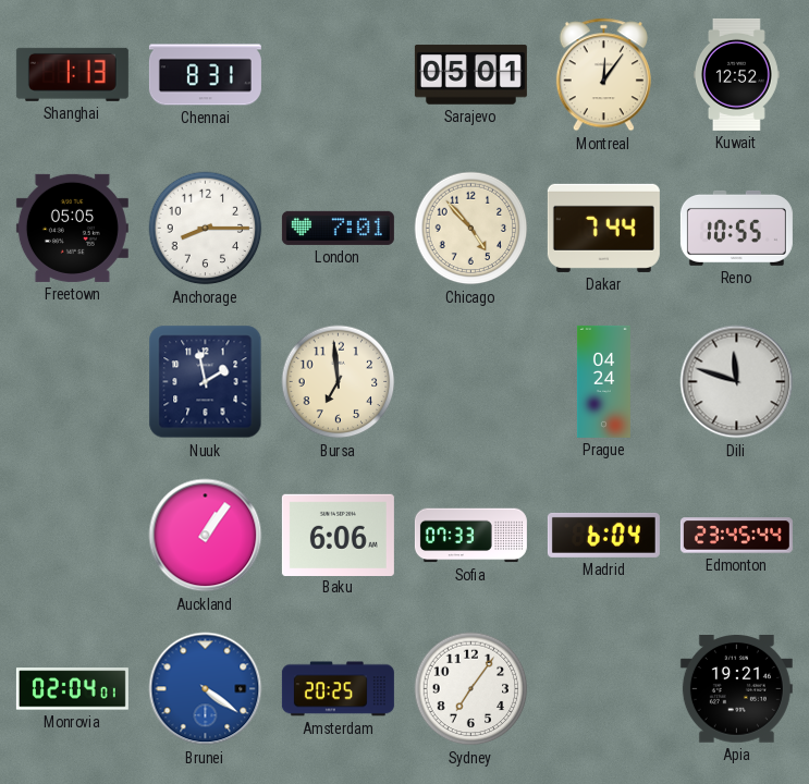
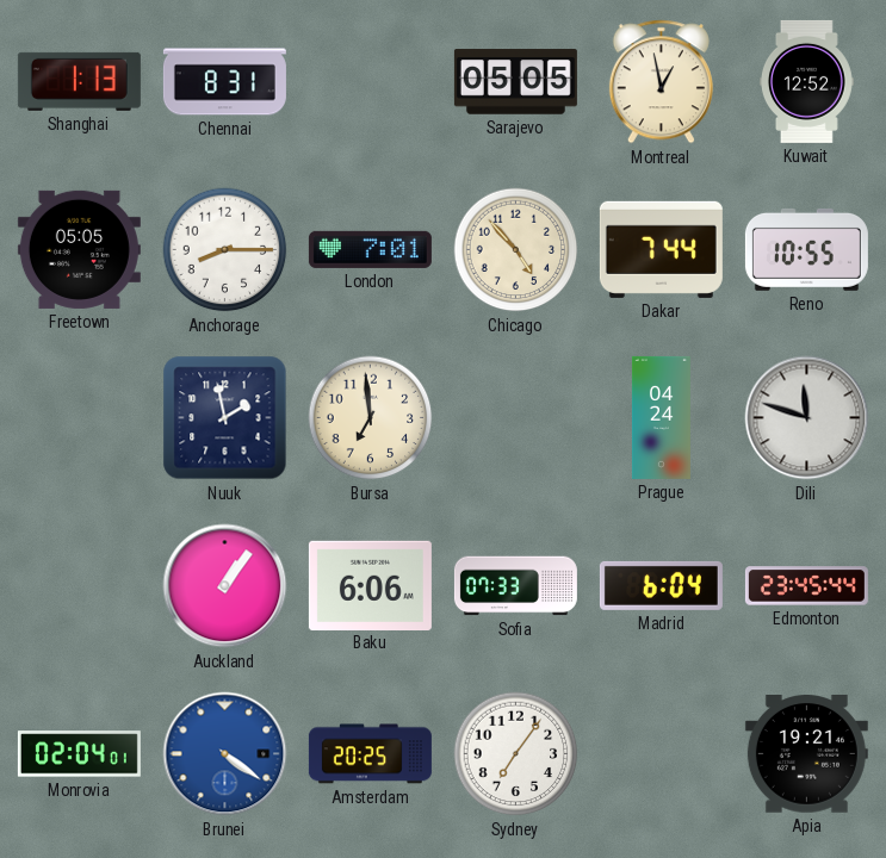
Sarajevo: 05:01 -> 05:05 (515, 82)
Montreal: 12:06 -> 12:58 (661, 82)
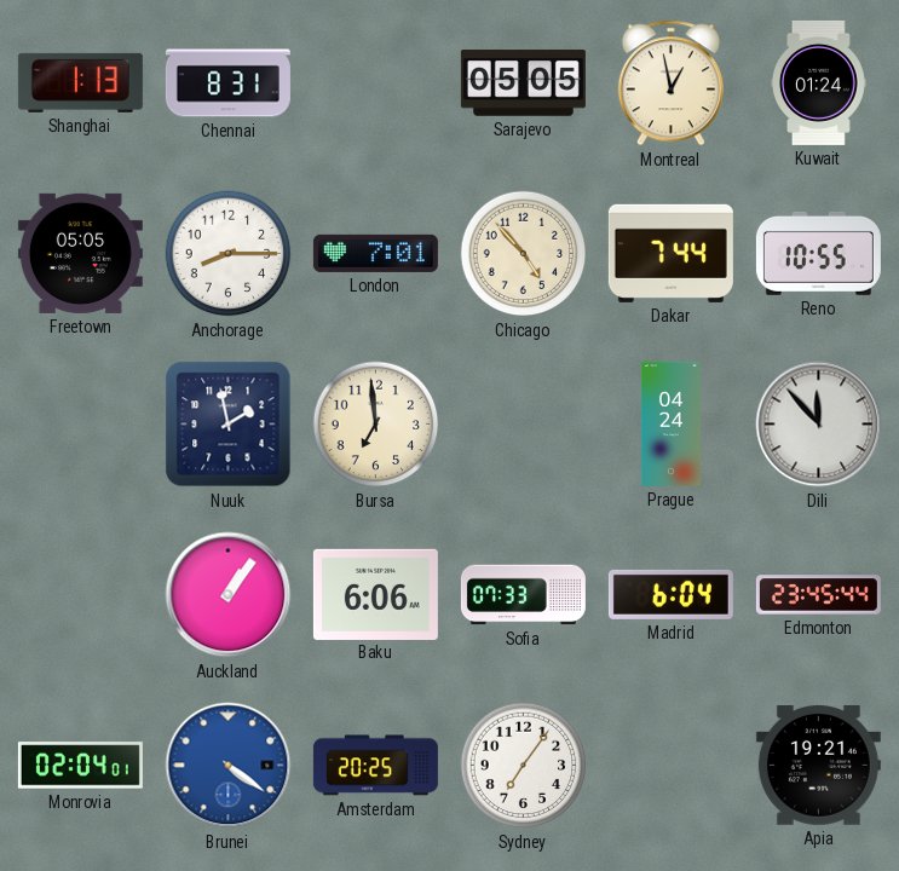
Kuwait: 12:52 -> 01:24 (819, 82)
Dili: 11:48 -> 11:53 (819, 425)
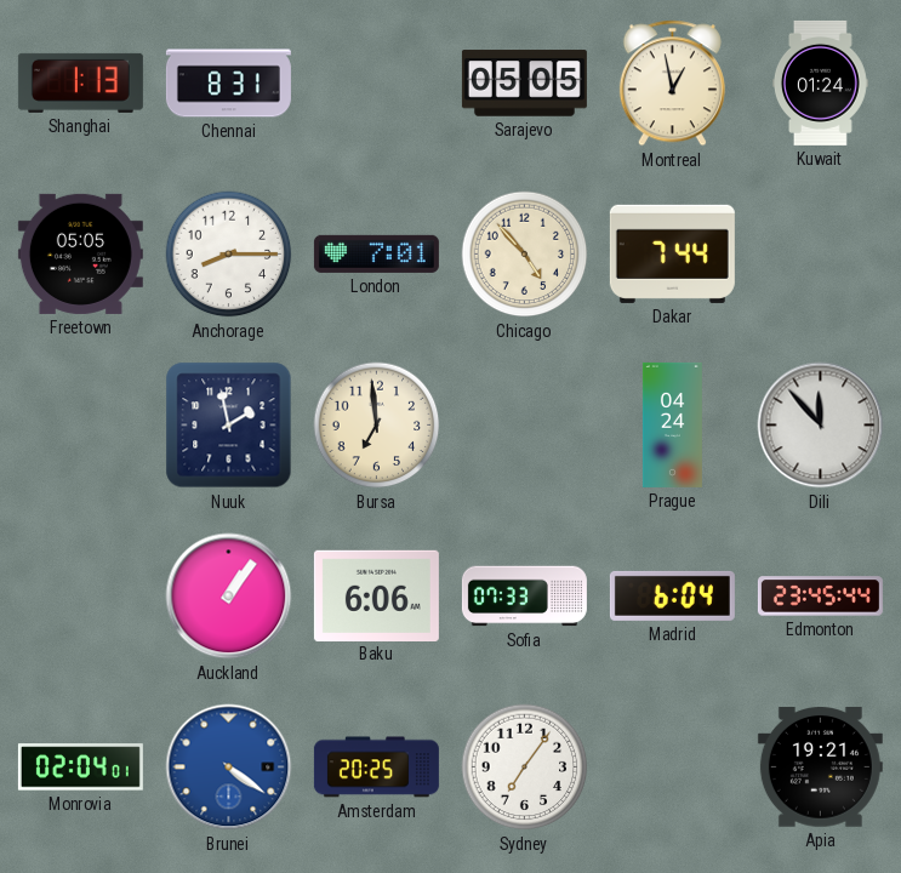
Reno: 10:55 -> none (818, 253)
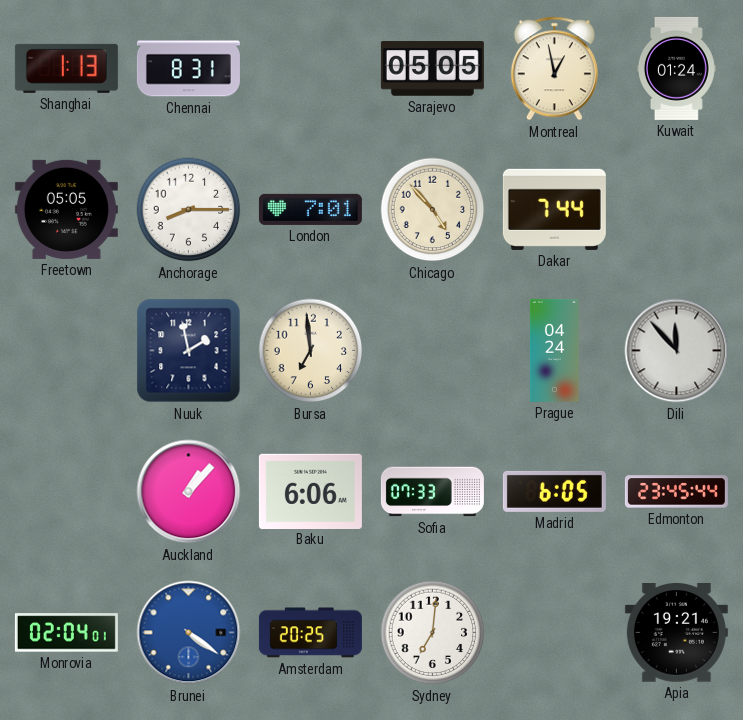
Auckland: 1:06 -> 1:07 (189, 492)
Madrid: 6:04 -> 6:05 (554, 491)
Sydney: 7:06 -> 7:01 (433, 633)
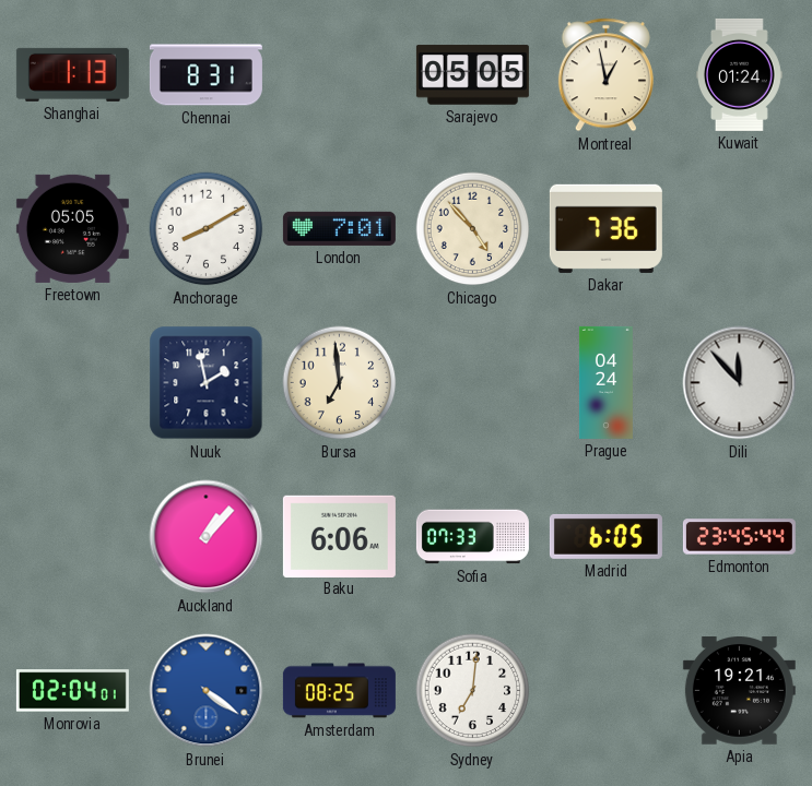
Anchorage: 8:15 -> 8:10 (207, 229)
Dakar: 7:44 -> 7:36 (605, 228)
Amsterdam: 20:25 -> 08:25 (339, 691)
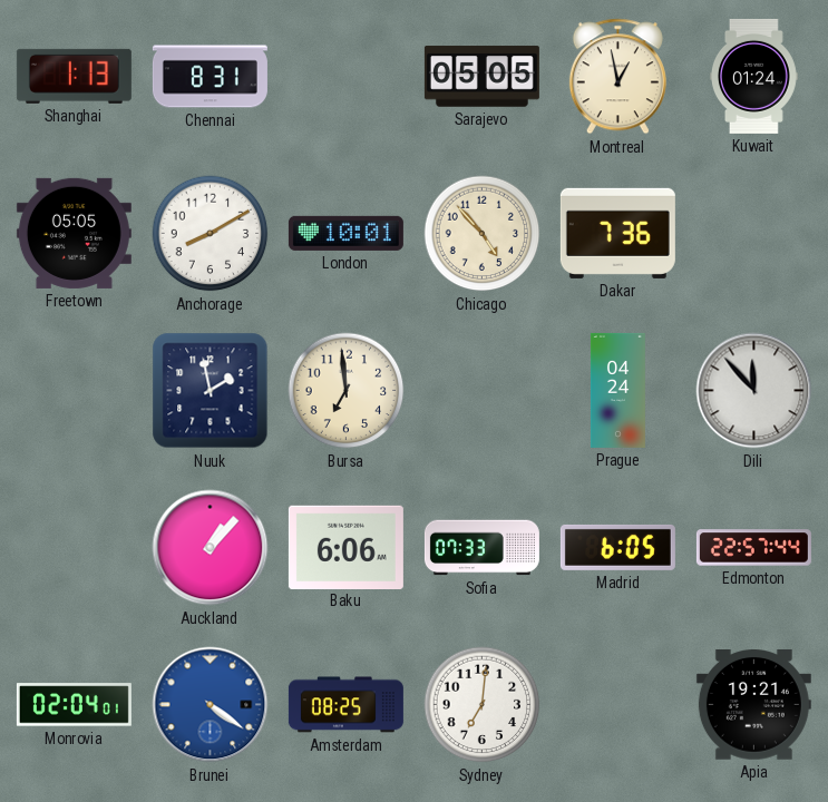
London: 7:01 -> 10:01 (345, 233)
Edmonton: 23:45 -> 22:57 (753, 548)
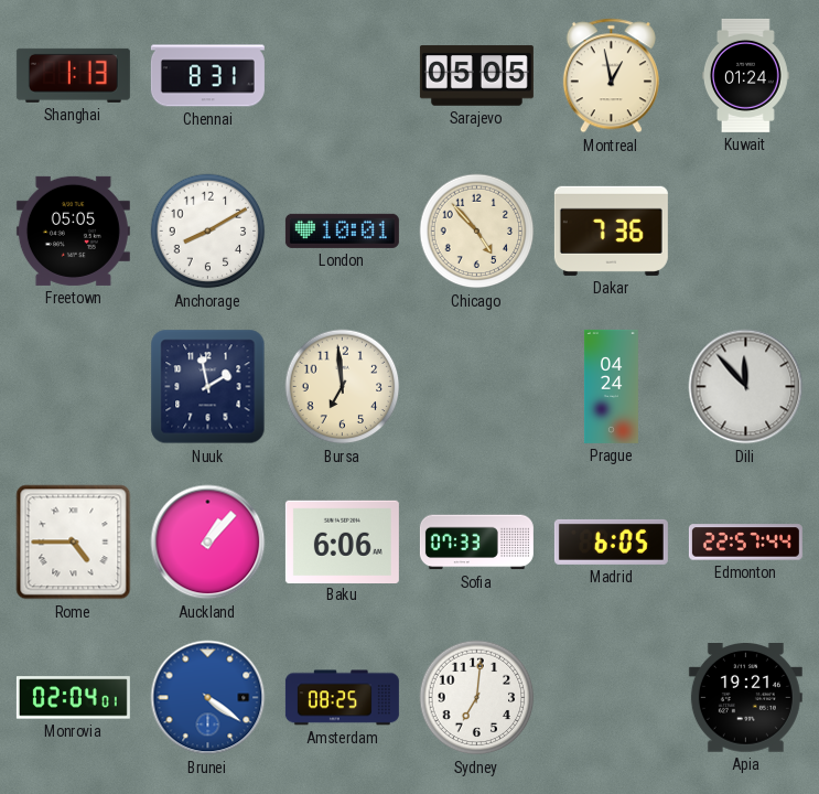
Rome: none -> 4:45 (74, 543)
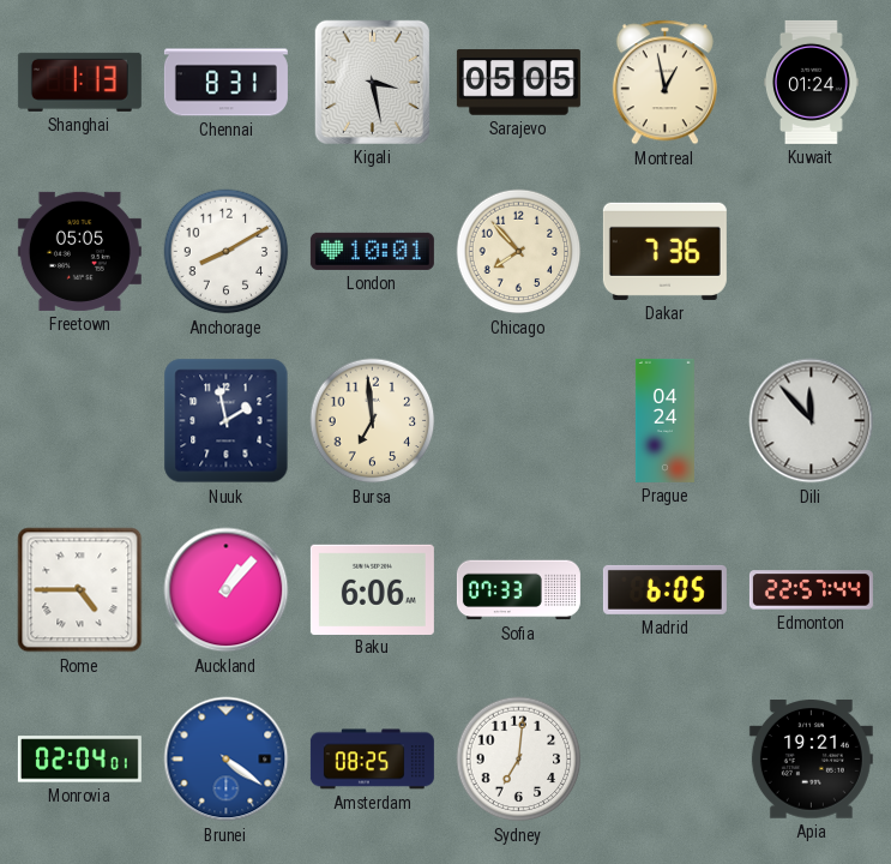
Kigali: none -> 3:28 (372, 82)
Chicago: 4:53 -> 7:53 (519, 252)
